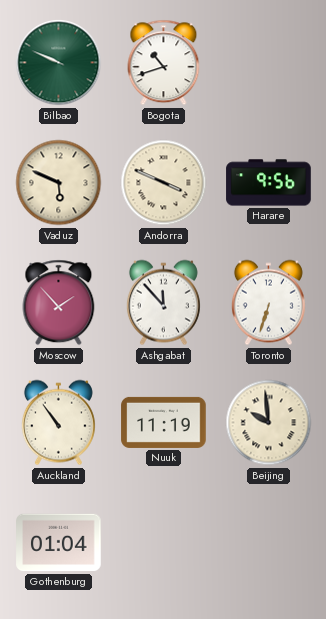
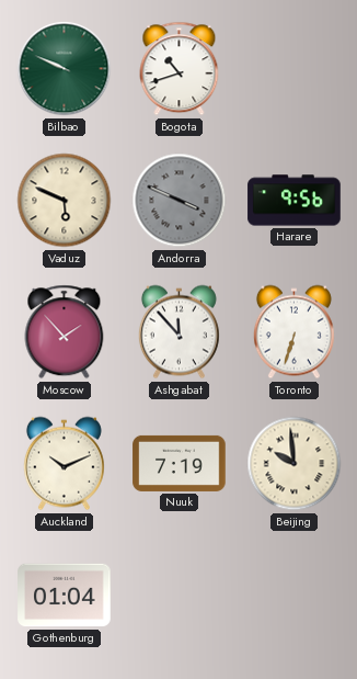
Andorra dial: cream -> grey (180, 201)
Auckland: 10:54 -> 10:11 (64, 464)
Nuuk: 11:19 -> 7:19 (180, 463)
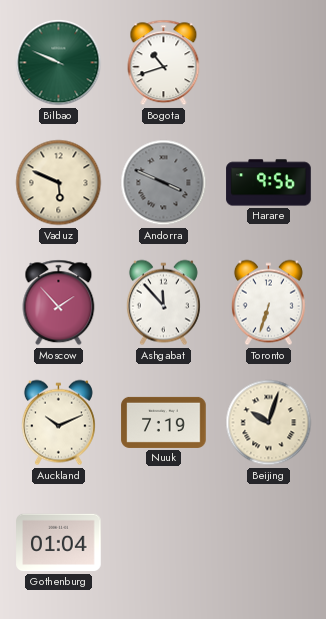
Beijing: 9:59 -> 10:03 (269, 423)
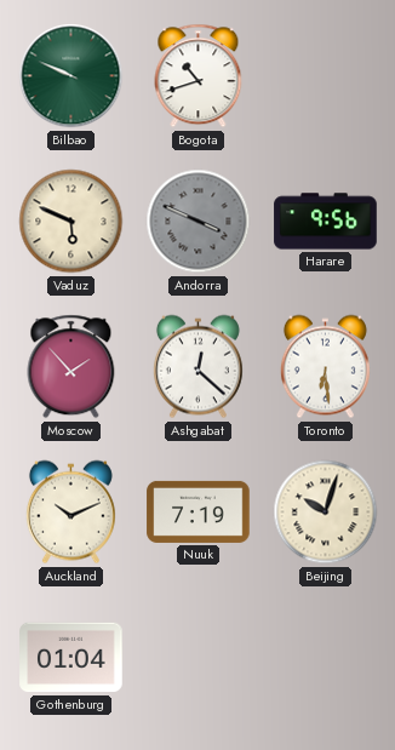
Ashgabat: 11:53 -> 12:22 (198, 367)
Toronto: 6:33 -> 6:29 (325, 367)
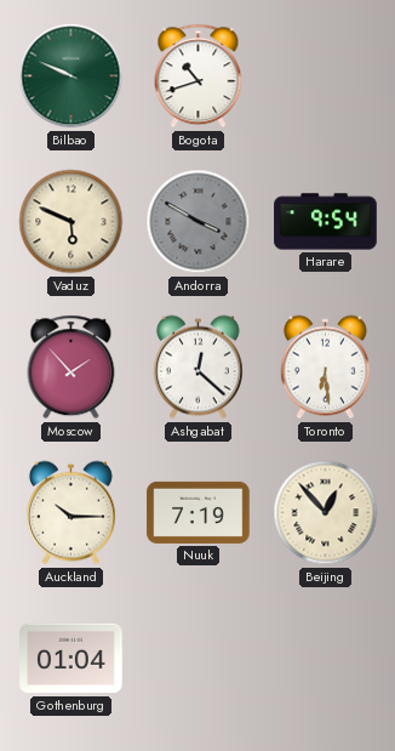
Andorra: 3:49 -> 3:50 (199, 222)
Harare: 9:56 -> 9:54 (326, 222)
Auckland: 10:11 -> 10:15 (70, 513)
Beijing: 10:03 -> 12:53 (326, 513)
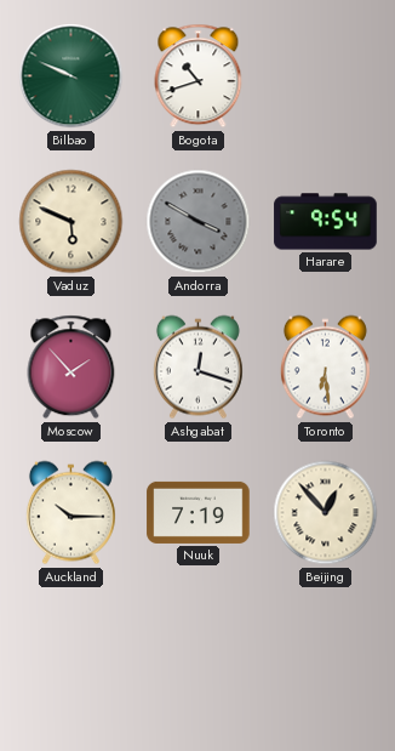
Ashgabat: 12:22 -> 12:18 (198, 368)
Gothenburg: 01:04 -> none (71, 659)
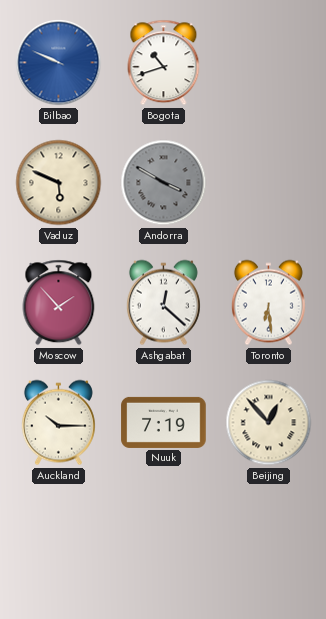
Bilbao dial: green -> blue (59, 63)
Harare: 9:54 -> none (326, 222)
Ashgabat: 12:18 -> 12:22 (163, 303)
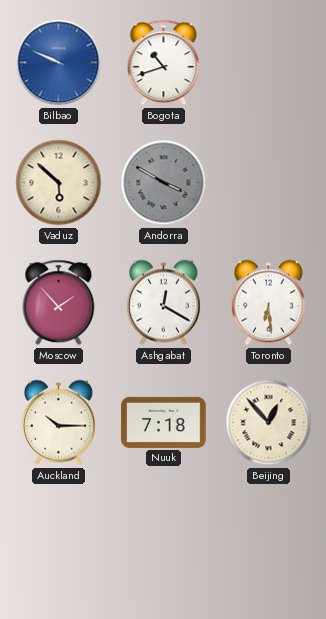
Vaduz: 5:49 -> 5:52 (59, 183)
Ashgabat: 12:22 -> 12:20 (163, 303)
Nuuk: 7:19 -> 7:18 (164, 422)
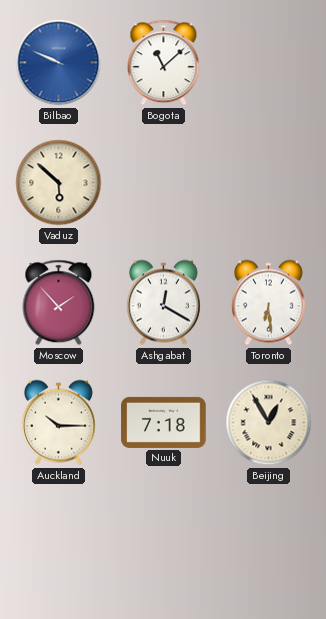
Bogota: 10:42 -> 11:08 (164, 63)
Andorra: 3:50 -> none (164, 183)
Beijing: 12:53 -> 12:55 (269, 423)
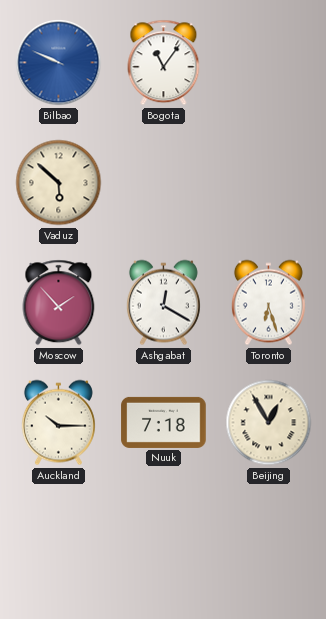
Bogota: 11:08 -> 11:06 (164, 63)
Toronto: 6:29 -> 6:27 (268, 303)
